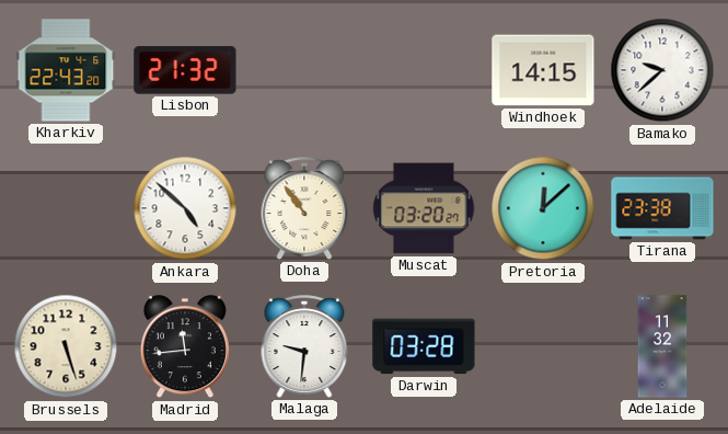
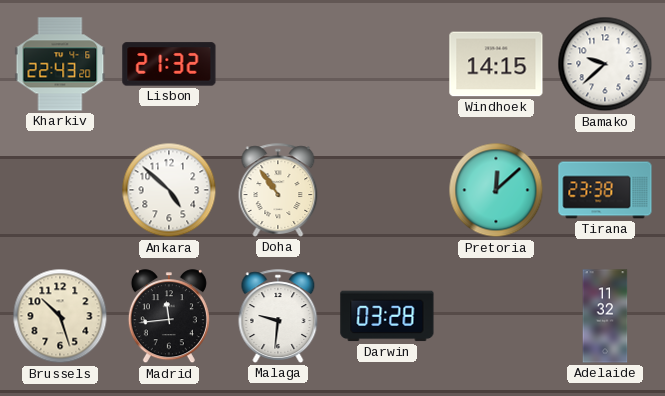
Muscat: 03:20 -> none (424, 208)
Brussels: 5:27 -> 10:27 (60, 316)
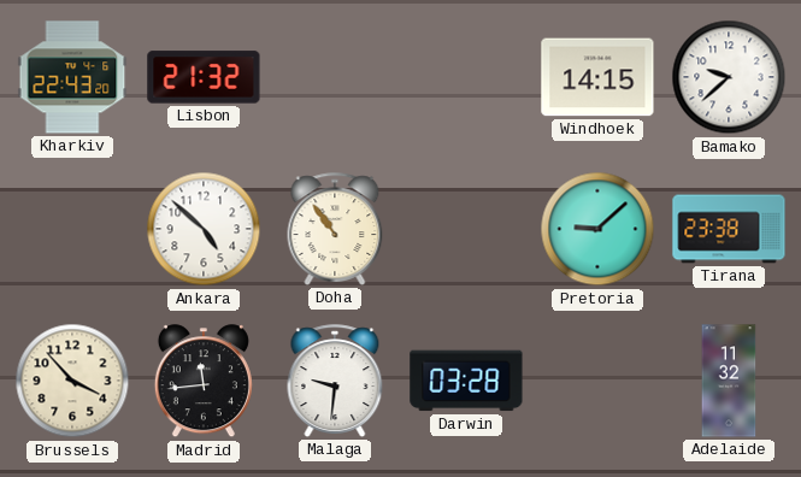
Pretoria: 12:08 -> 9:08 (597, 229)
Brussels: 10:27 -> 3:53 (72, 381)
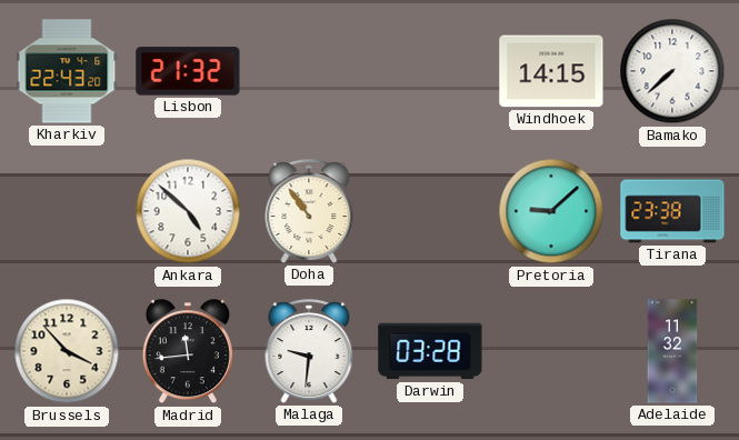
Bamako: 9:38 -> 7:38 (672, 71)
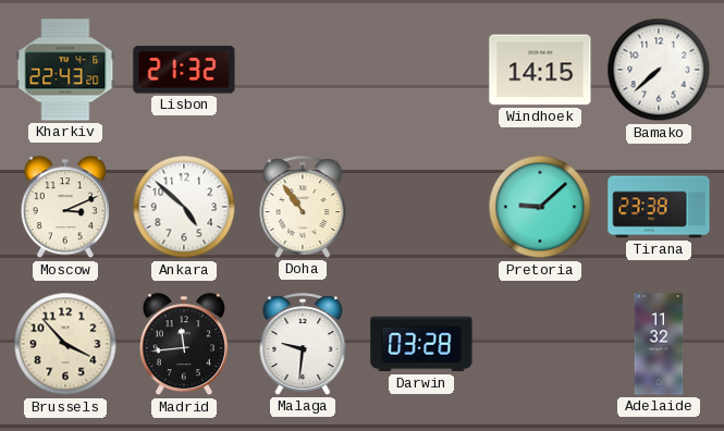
Moscow: none -> 3:11 (65, 208)
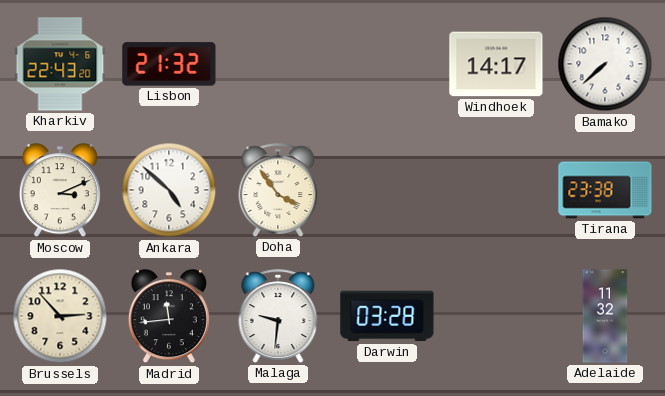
Windhoek: 14:15 -> 14:17 (496, 64)
Doha: 10:54 -> 3:54 (278, 190)
Pretoria: 9:08 -> none (540, 207)
Brussels: 3:53 -> 2:53 (60, 316)
